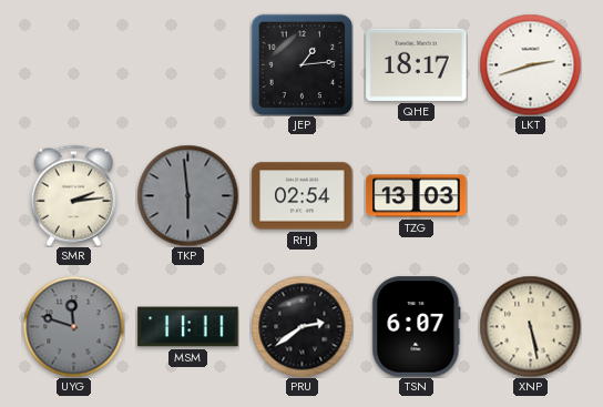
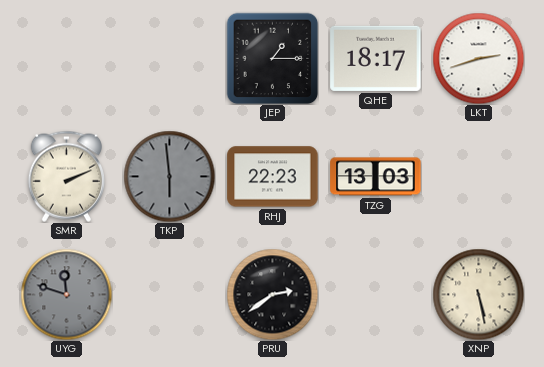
JEP: 1:14 -> 1:15 (272, 58)
SMR: 2:14 -> 2:11 (66, 176)
RHJ: 02:54 -> 22:23 (273, 177)
MSM: 11:11 -> none (188, 327)
TSN: 6:07 -> none (417, 327)
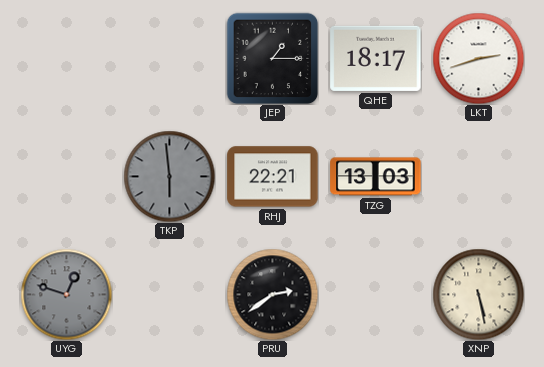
SMR: 2:11 -> none (66, 176)
RHJ: 22:23 -> 22:21 (273, 177)
UYG: 11:48 -> 12:48 (66, 294)
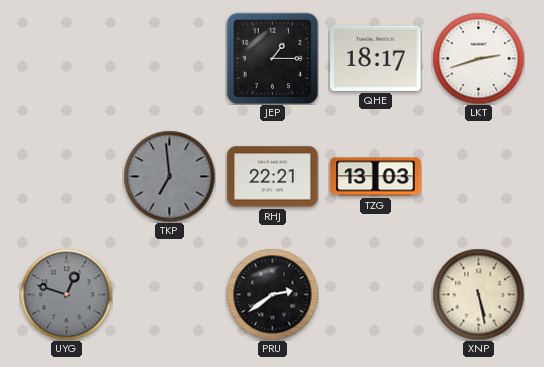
TKP: 5:59 -> 6:59 (169, 176)
